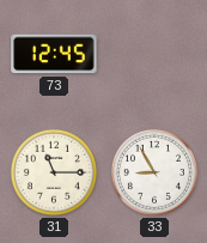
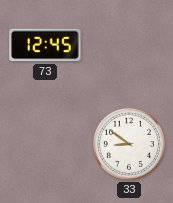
31: 11:15 -> none (54, 172)
33: 8:55 -> 8:51 (129, 144)
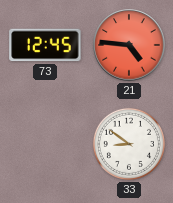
21: none -> 4:46 (129, 45)
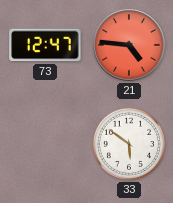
73: 12:45 -> 12:47 (45, 45)
33: 8:51 -> 5:51 (129, 144)
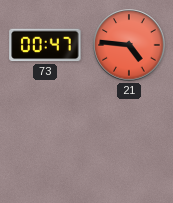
73: 12:47 -> 00:47 (45, 45)
33: 5:51 -> none (129, 144)
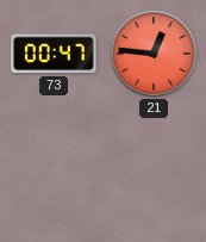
21: 4:46 -> 12:46 (154, 54)
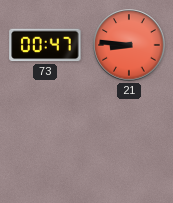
21: 12:46 -> 8:46 (129, 45)
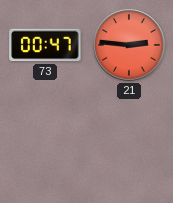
21: 8:46 -> 2:46 (129, 45)
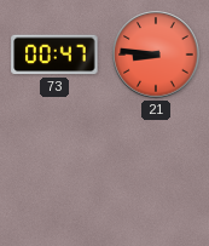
21: 2:46 -> 8:46 (156, 55)
